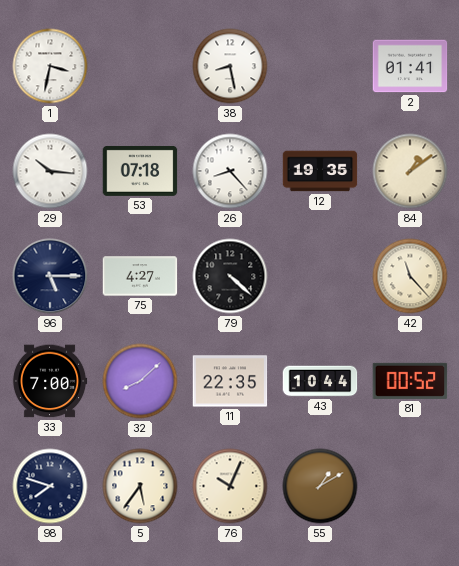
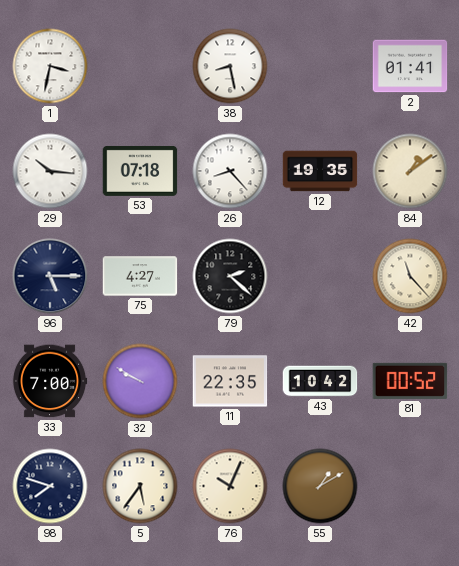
79: 4:22 -> 2:22 (230, 276)
32: 8:08 -> 9:50 (140, 381)
43: 10:44 -> 10:42 (320, 381)
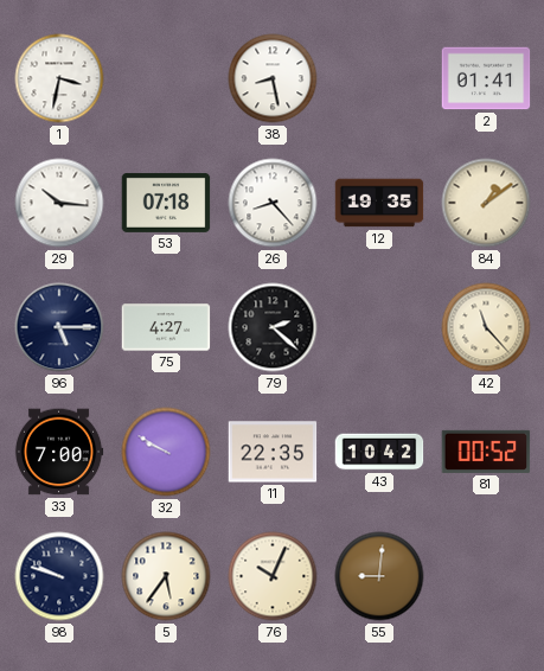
98: 7:48 -> 9:48 (59, 576)
55: 1:10 -> 9:01 (379, 576)
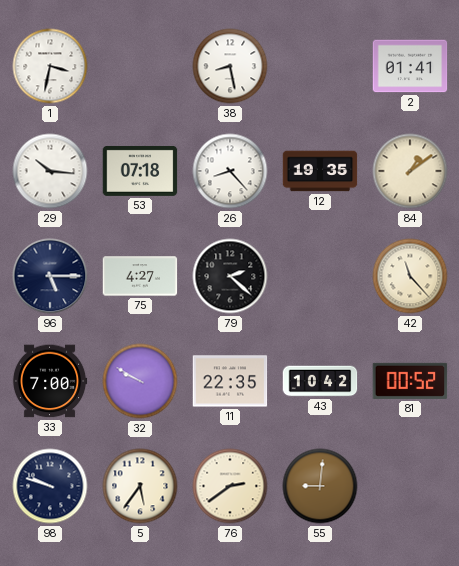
76: 10:04 -> 2:39 (230, 486)
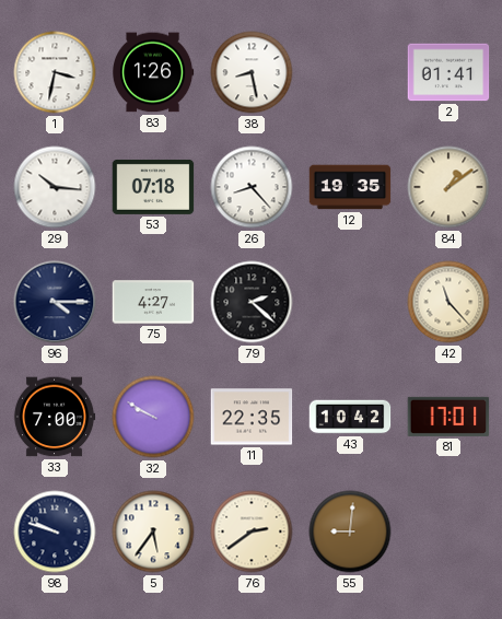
83: none -> 1:26 (153, 72)
96: 5:15 -> 4:15 (55, 302)
81: 00:52 -> 17:01 (448, 417)
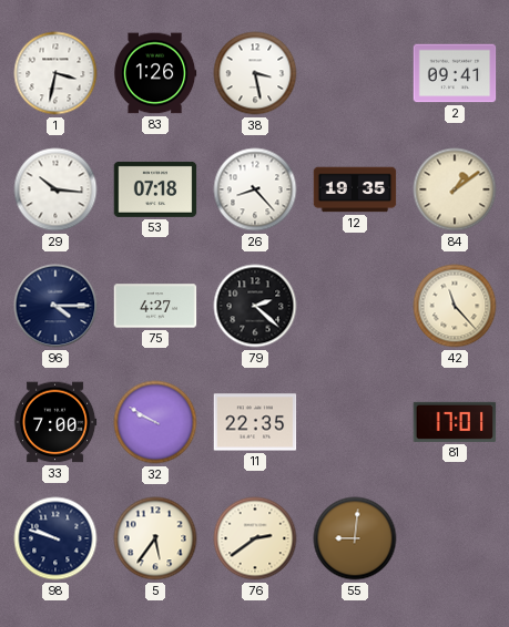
38: 8:28 -> 3:28 (255, 73)
2: 01:41 -> 09:41 (455, 73)
43: 10:42 -> none (350, 417)
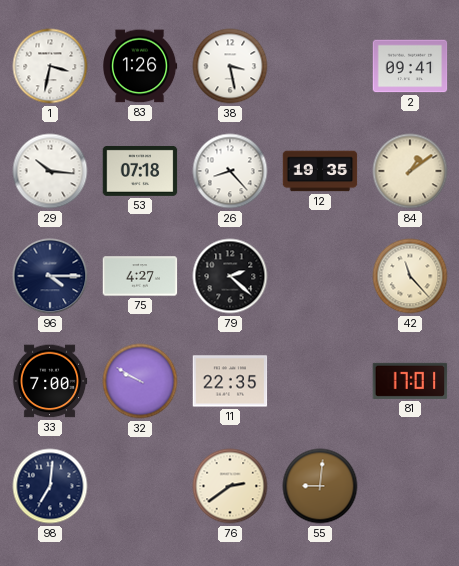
98: 9:48 -> 7:01 (50, 486)
5: 5:36 -> none (155, 538)
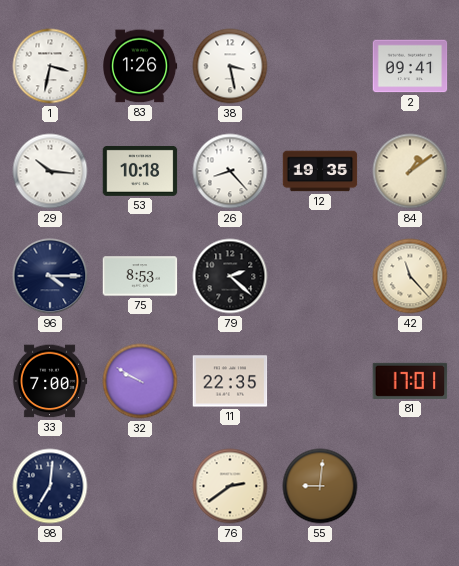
53: 07:18 -> 10:18 (140, 171)
75: 4:27 -> 8:53 (140, 276)
